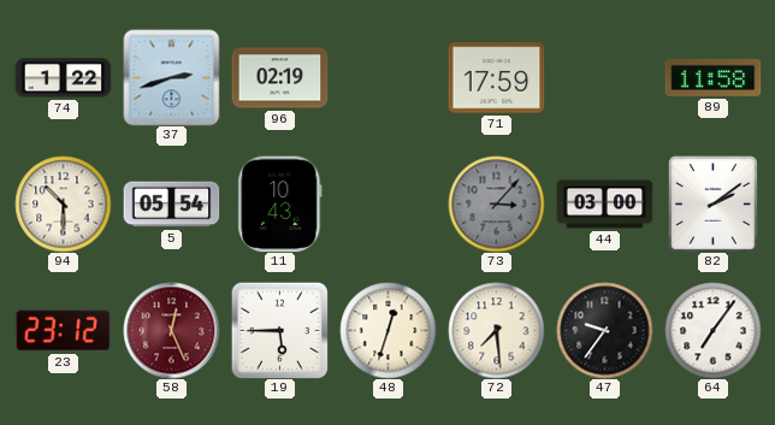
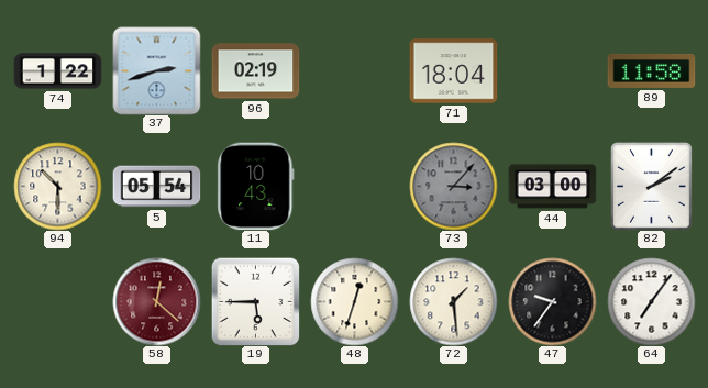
71: 17:59 -> 18:04 (453, 71)
23: 23:12 -> none (63, 330)
58: 12:26 -> 12:22 (156, 301)
72: 7:29 -> 1:29 (453, 301)
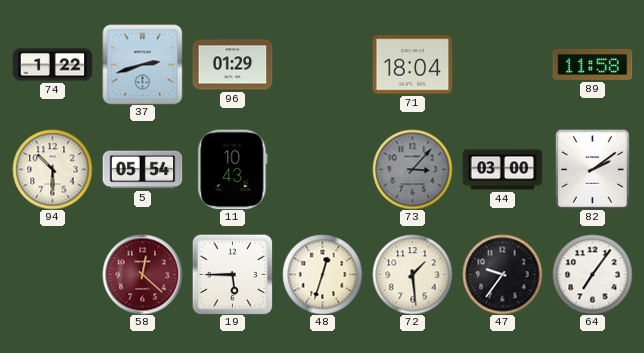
96: 02:19 -> 01:29 (232, 65)
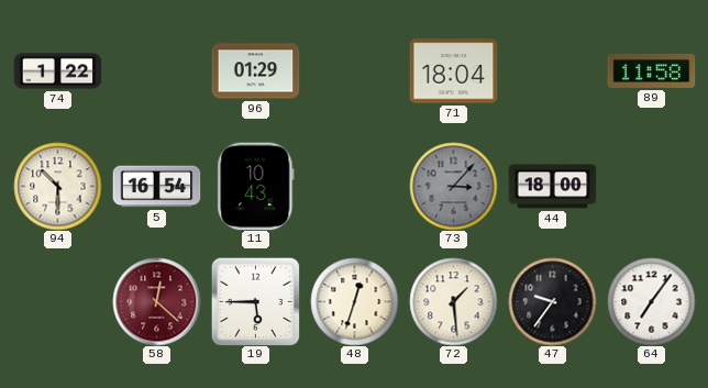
37: 2:42 -> none (142, 64)
5: 05:54 -> 16:54 (156, 187)
44: 03:00 -> 18:00 (552, 187)
82: 2:09 -> none (593, 170)
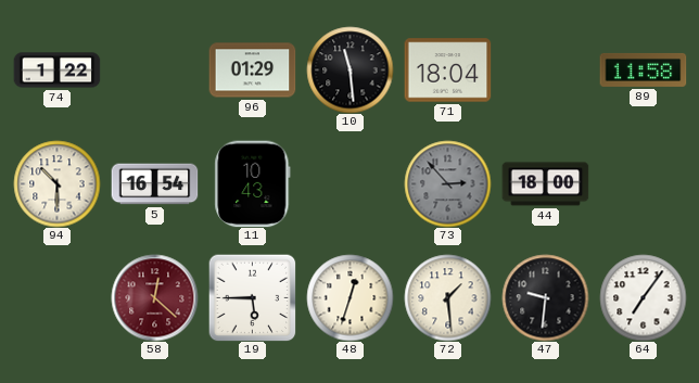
10: none -> 11:29 (349, 69)
73: 3:07 -> 2:53 (447, 183)
47: 9:36 -> 9:31 (545, 297)
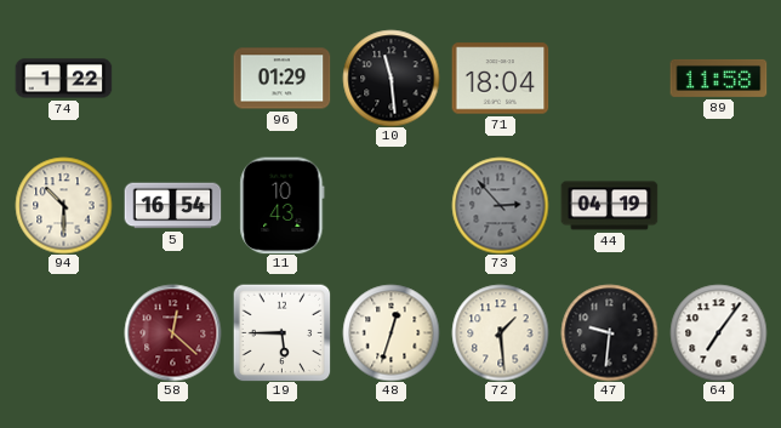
44: 18:00 -> 04:19 (609, 206)
